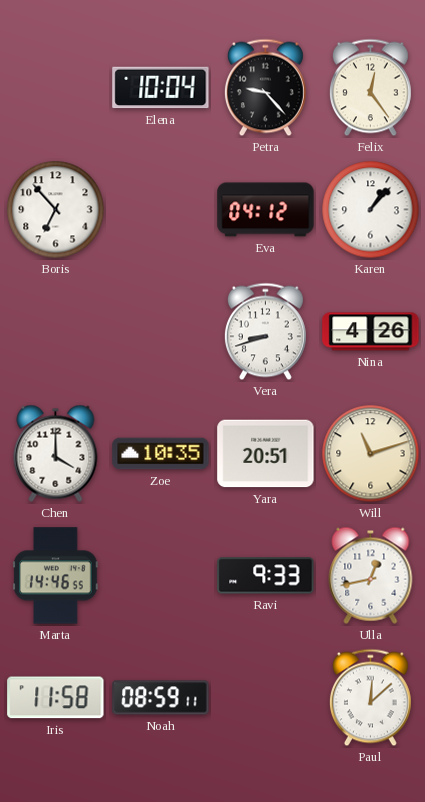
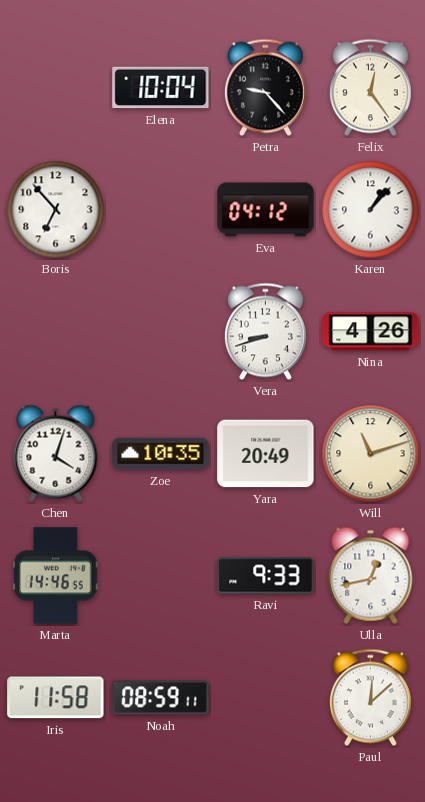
Chen: 4:00 -> 4:03 (56, 453)
Yara: 20:51 -> 20:49 (266, 454)
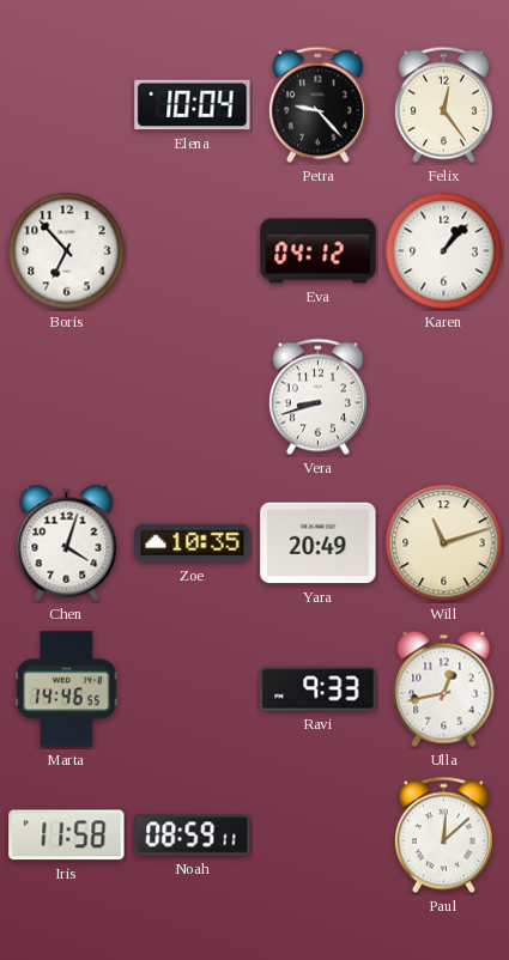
Nina: 4:26 -> none (371, 332)
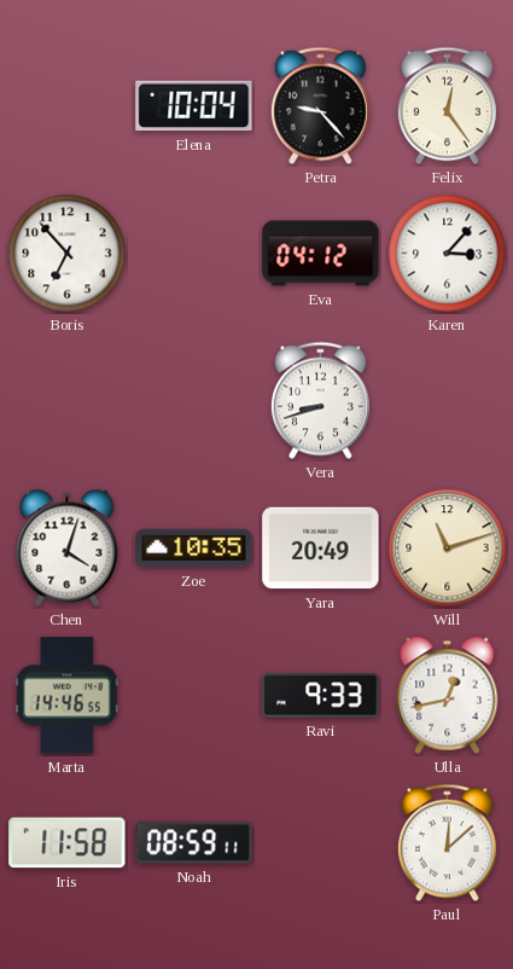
Karen: 1:07 -> 3:07 (448, 254)
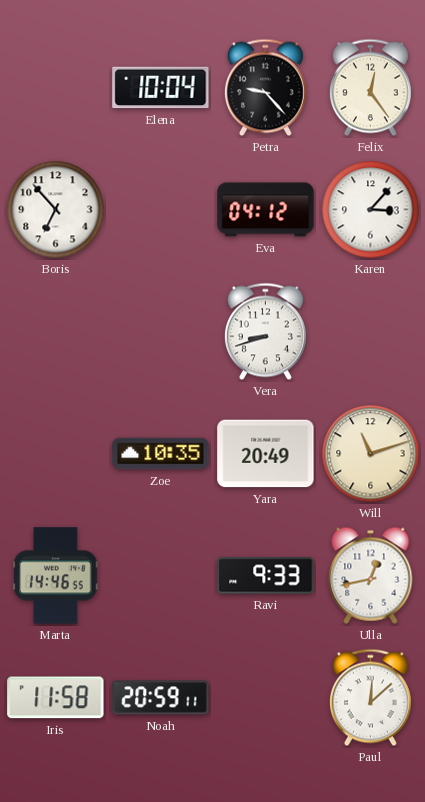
Chen: 4:03 -> none (68, 547)
Noah: 08:59 -> 20:59 (161, 698)
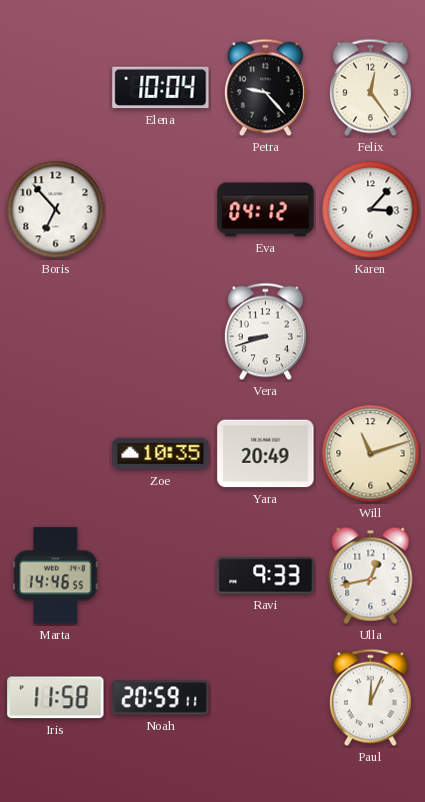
Paul: 12:08 -> 12:04 (370, 698)
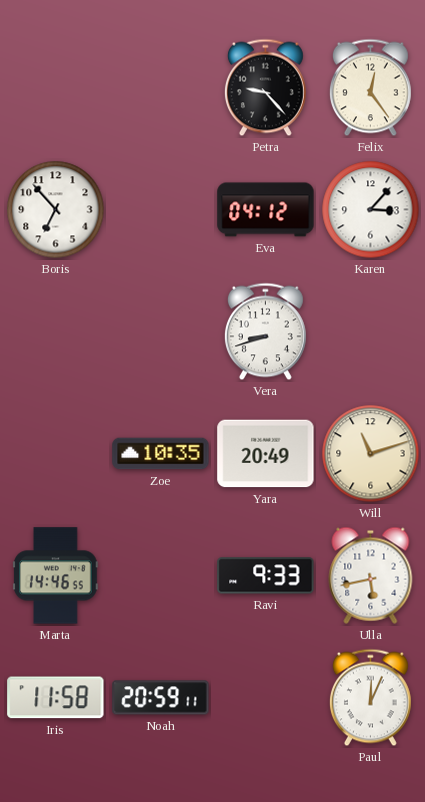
Elena: 10:04 -> none (161, 88)
Ulla: 12:43 -> 5:43 (371, 575)
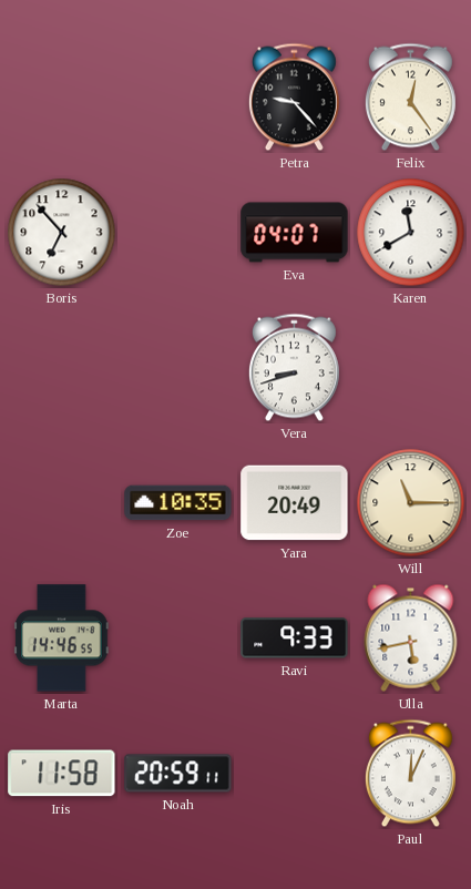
Eva: 04:12 -> 04:07 (295, 233)
Karen: 3:07 -> 11:40 (411, 233)
Will: 11:12 -> 11:15 (411, 503)
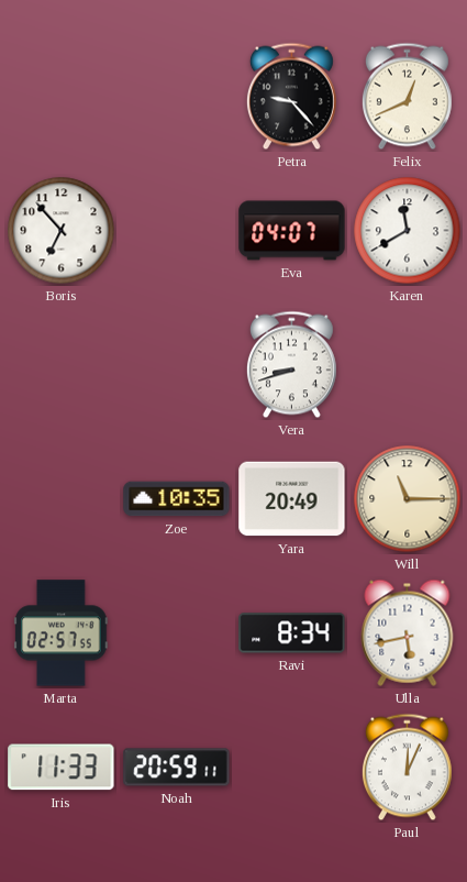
Felix: 12:24 -> 12:41 (407, 97)
Marta: 14:46 -> 02:57 (62, 633)
Ravi: 9:33 -> 8:34 (292, 633)
Iris: 11:58 -> 11:33 (62, 768)
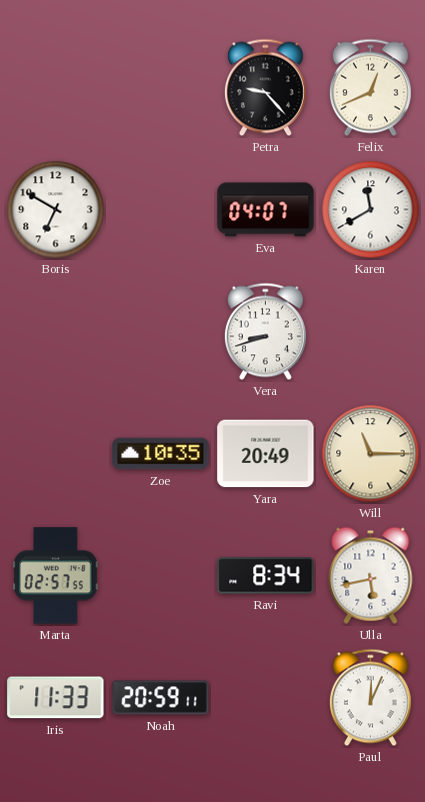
Boris: 6:53 -> 6:50 (56, 210)
